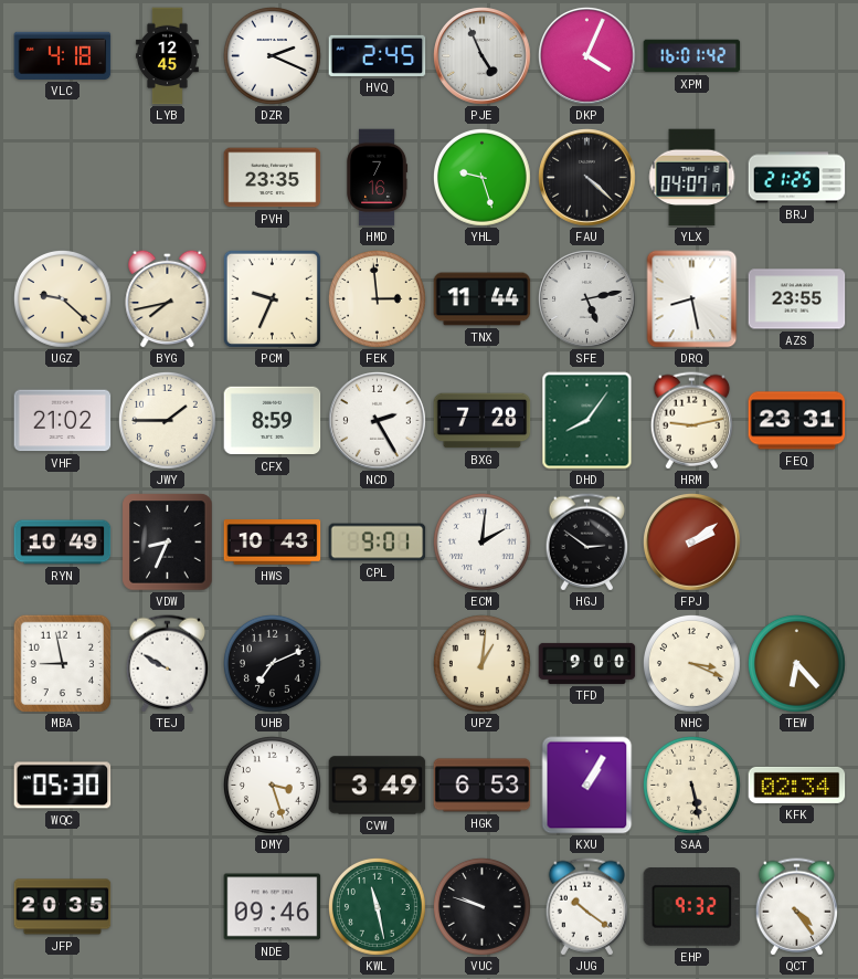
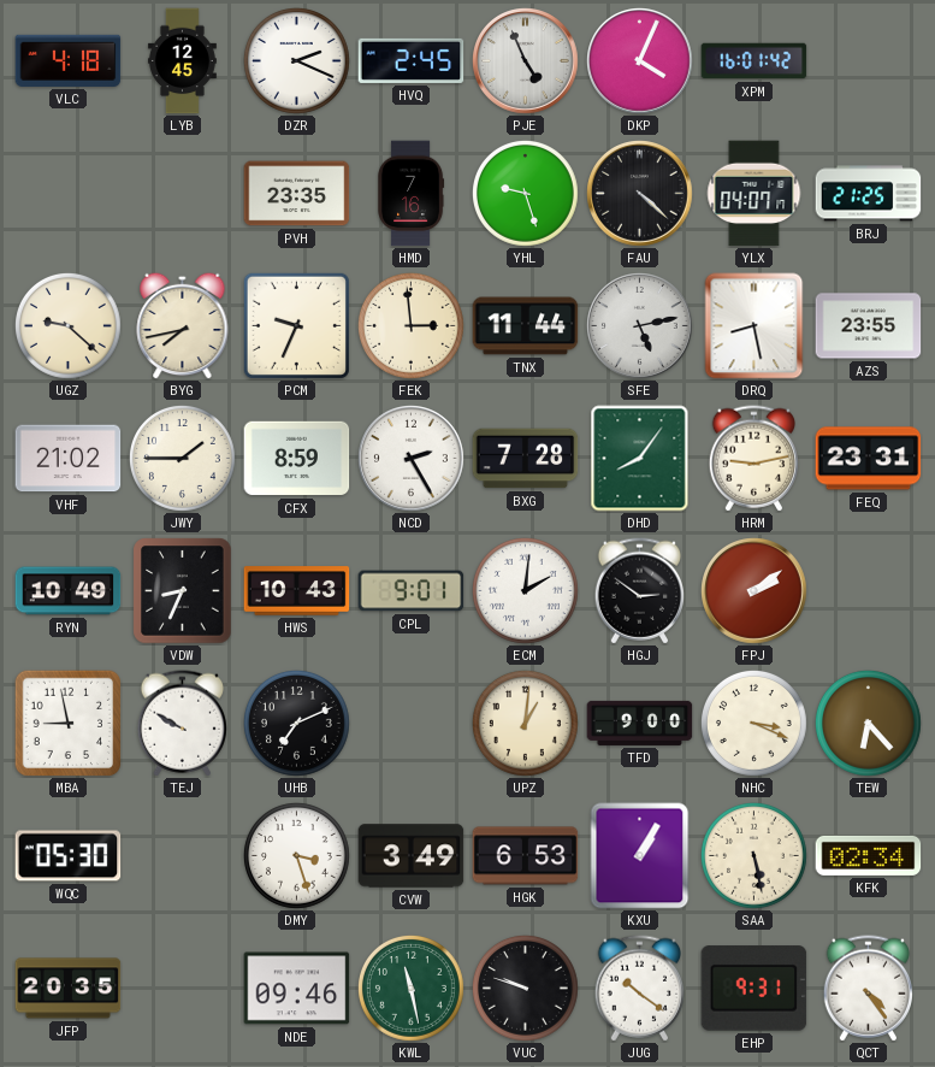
EHP: 9:32 -> 9:31 (754, 989)
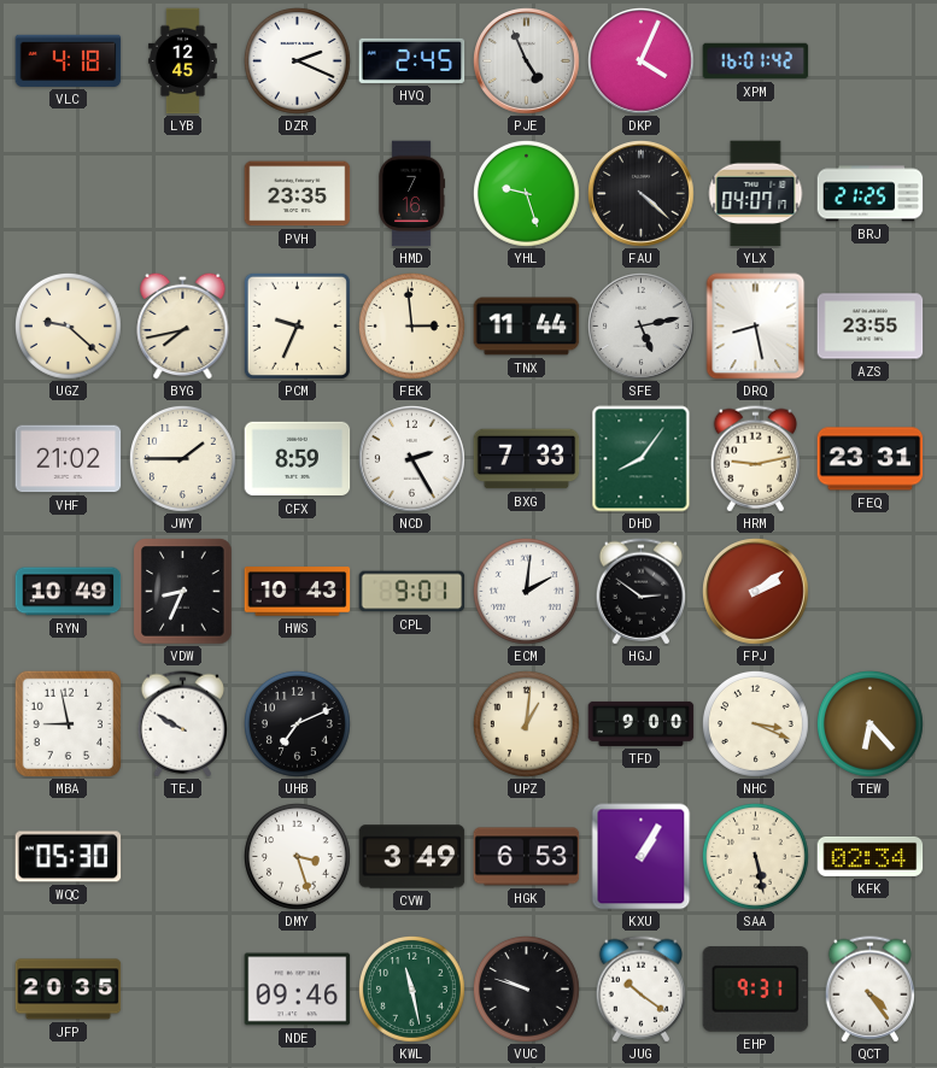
BXG: 7:28 -> 7:33 (527, 459)
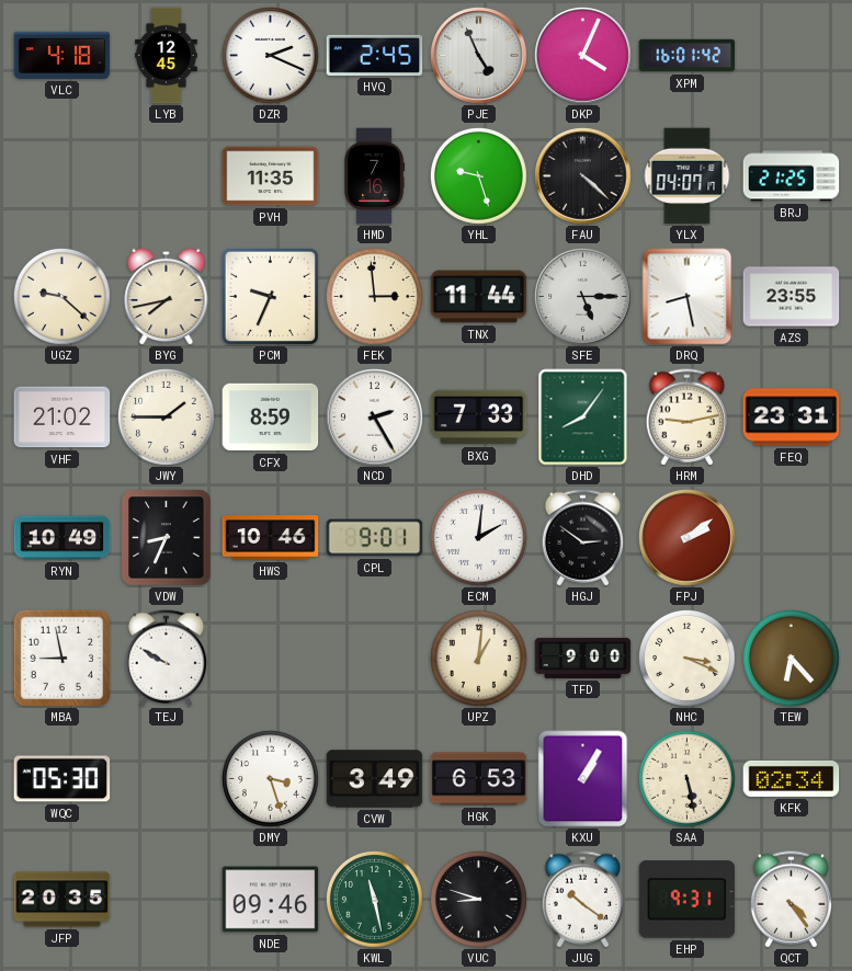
PVH: 23:35 -> 11:35 (271, 176)
SFE: 5:13 -> 5:15 (583, 297)
HWS: 10:43 -> 10:46 (271, 538)
UHB: 7:11 -> none (298, 724)
VUC: 9:48 -> 8:48 (479, 900)
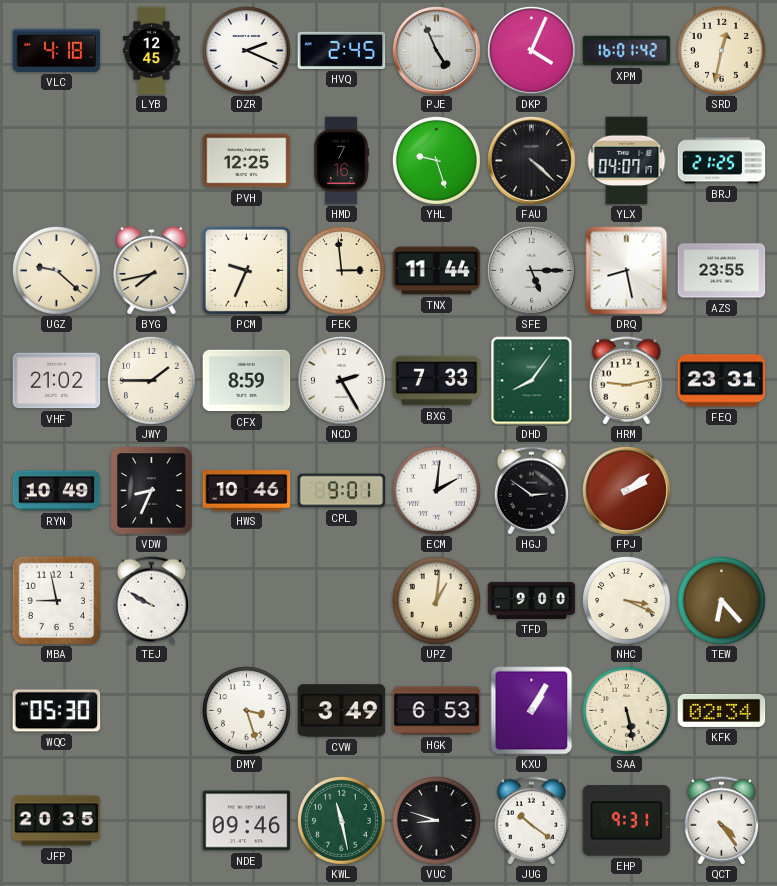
SRD: none -> 12:32 (722, 51)
PVH: 11:35 -> 12:25 (247, 161)
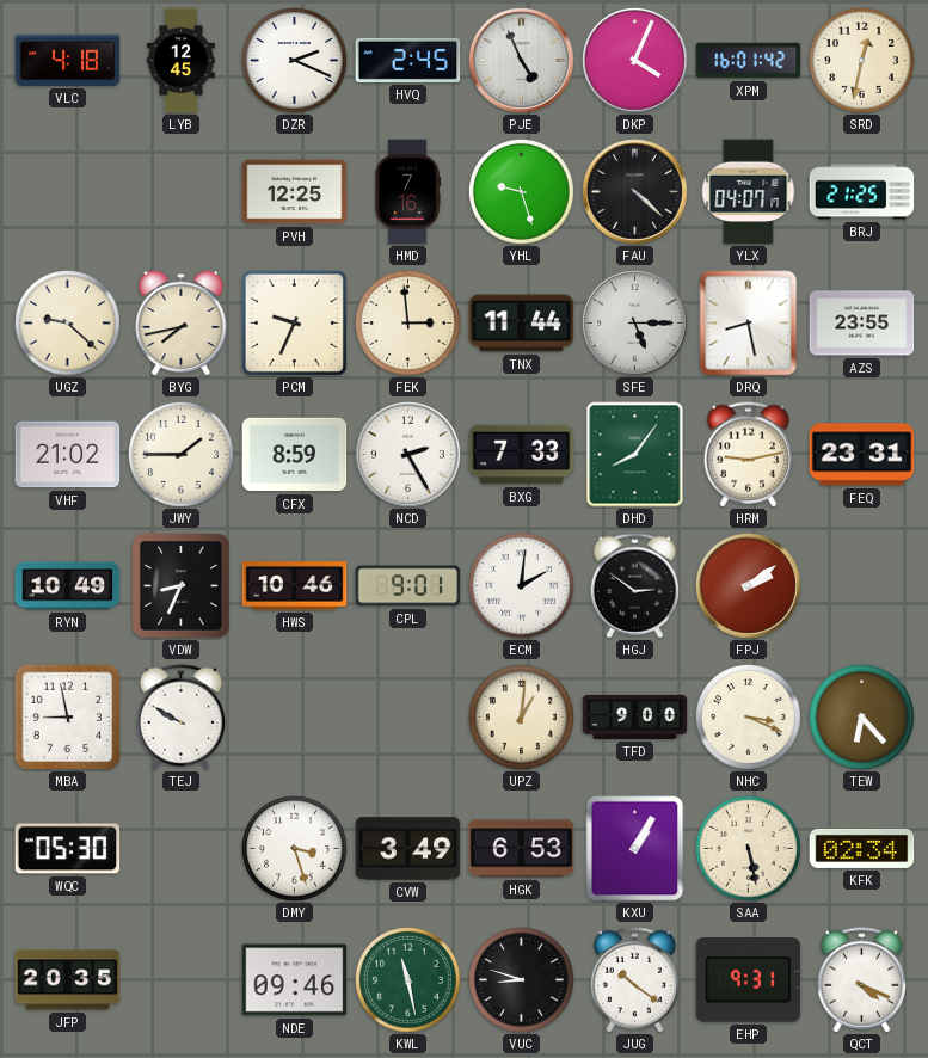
QCT: 4:24 -> 4:19 (861, 980)
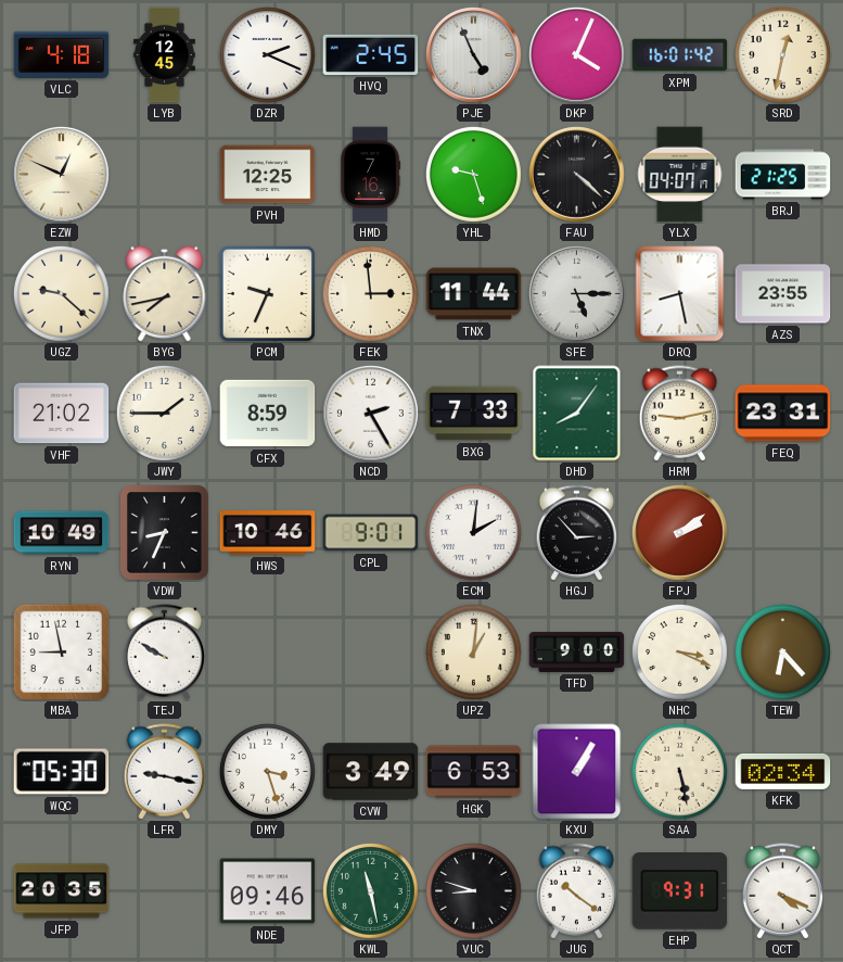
EZW: none -> 12:49 (62, 175)
HGJ: 2:51 -> 2:53 (576, 533)
LFR: none -> 9:17 (164, 772)
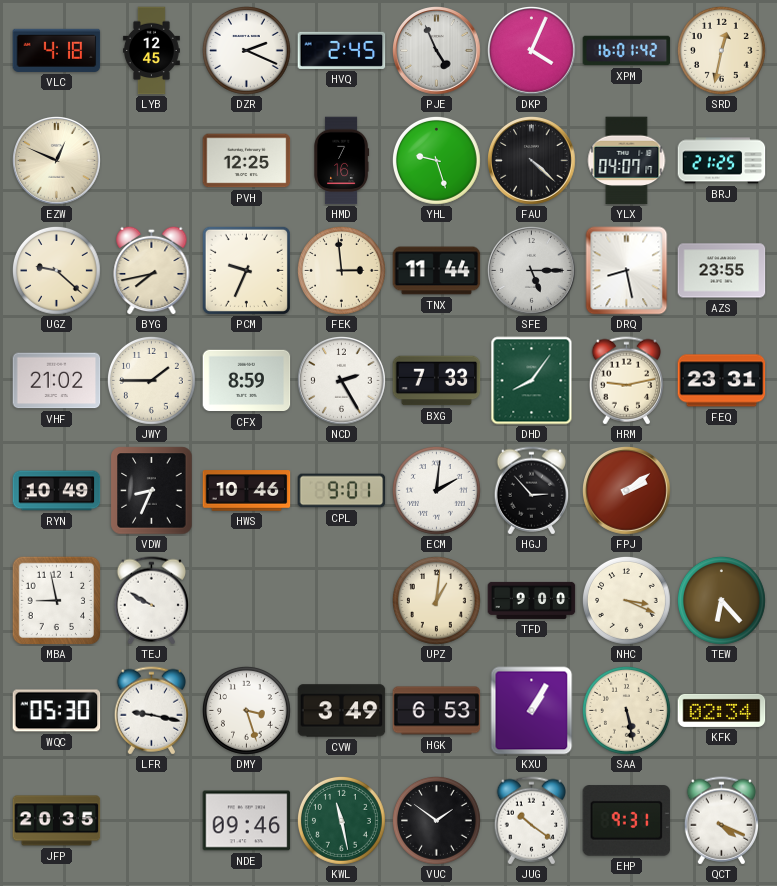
VUC: 8:48 -> 1:51 (437, 821)
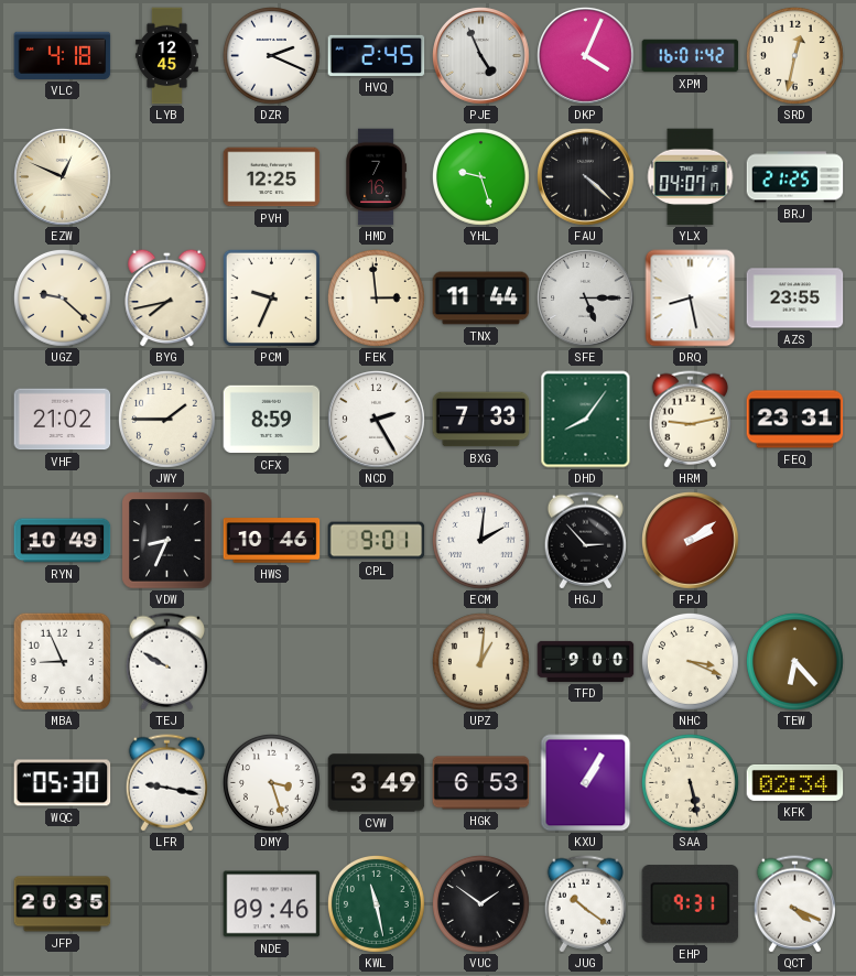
MBA: 8:58 -> 8:56 (62, 661)
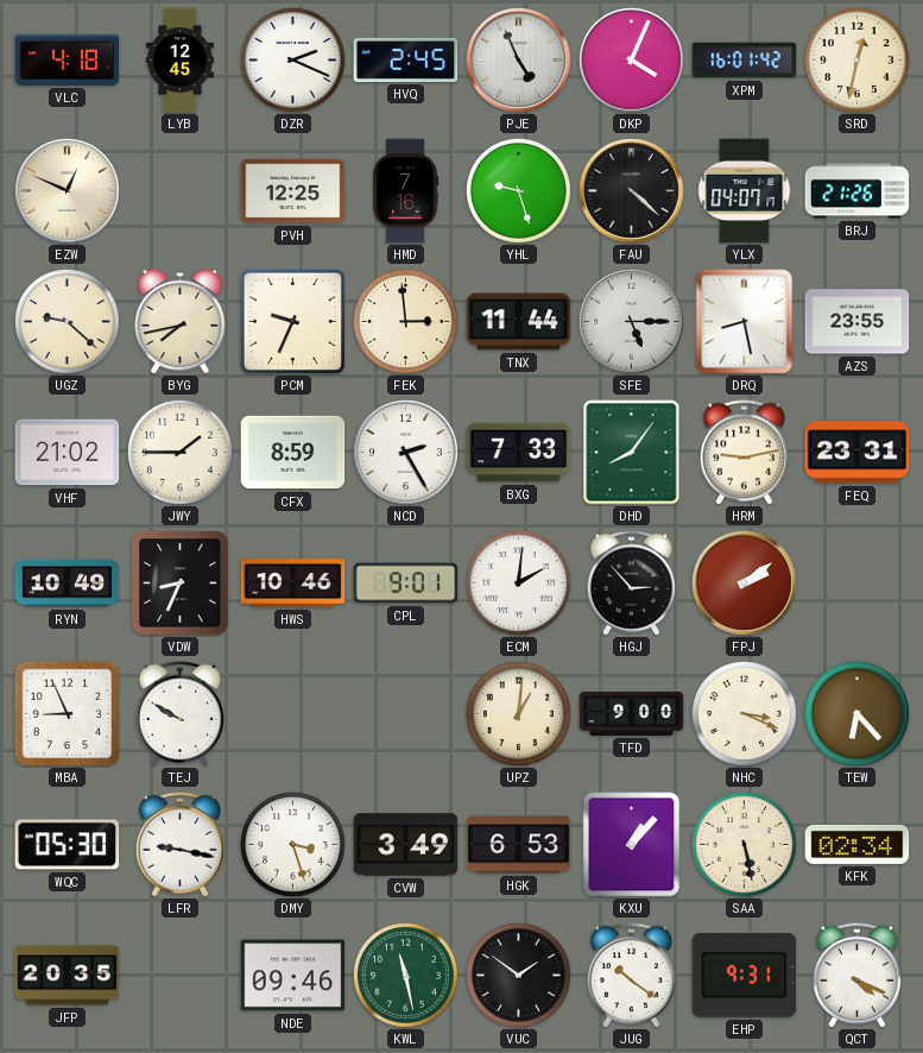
BRJ: 21:25 -> 21:26 (858, 191)
KXU: 1:05 -> 1:07 (632, 845)
